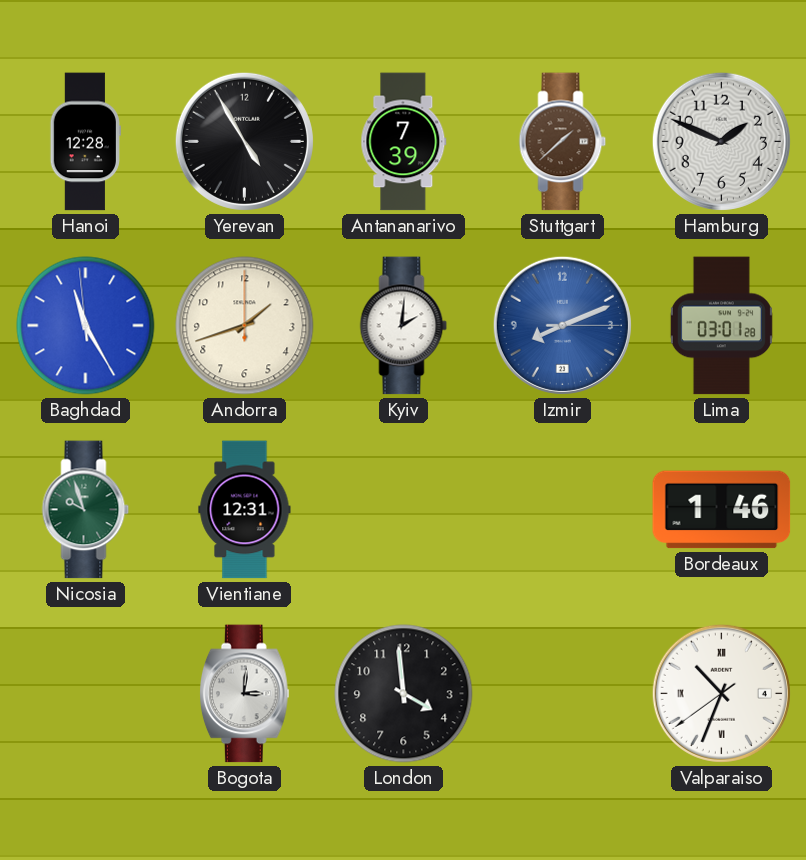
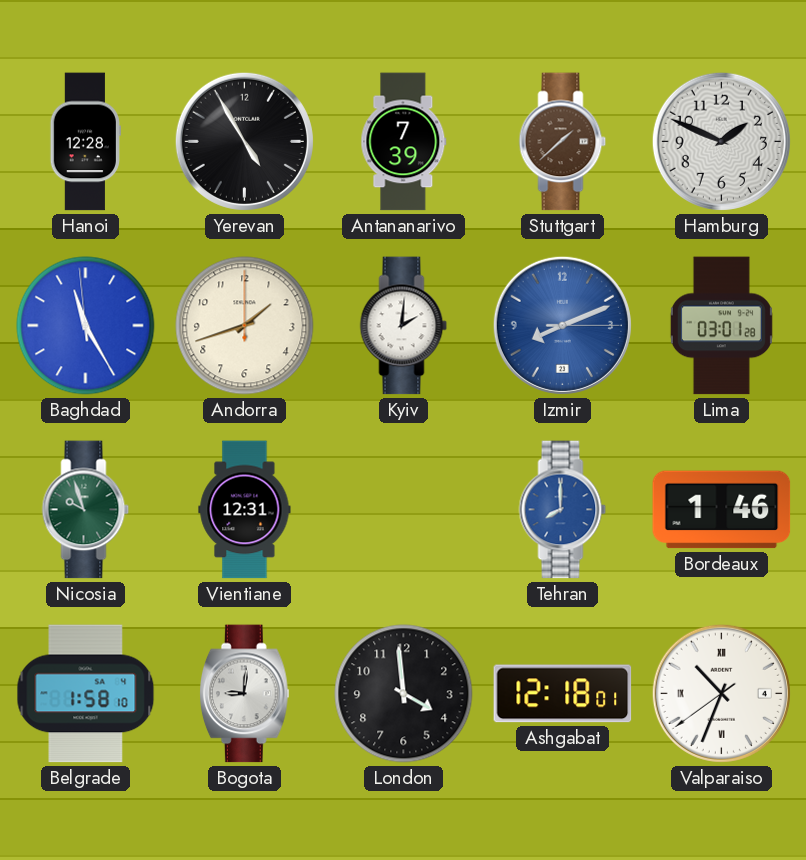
Tehran: none -> 8:00 (563, 510)
Belgrade: none -> 1:58 (86, 694)
Bogota: 3:01 -> 9:01 (245, 694)
Ashgabat: none -> 12:18 (563, 694)
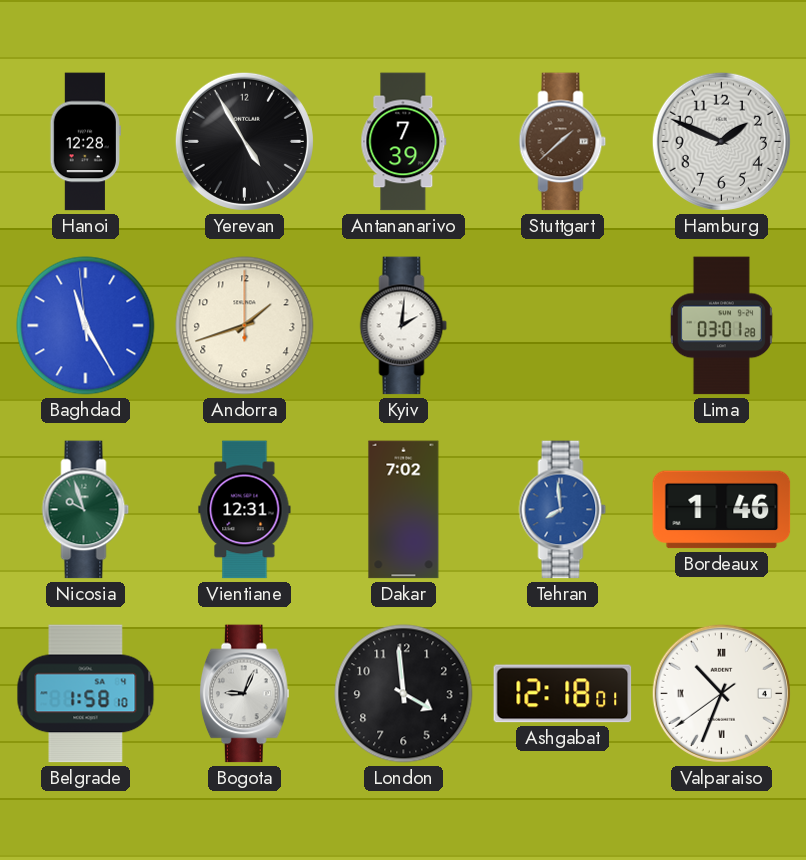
Izmir: 8:11 -> none (562, 325)
Dakar: none -> 7:02 (404, 510)
Tehran: 8:00 -> 7:59 (563, 510)
Bogota: 9:01 -> 9:04 (245, 694)
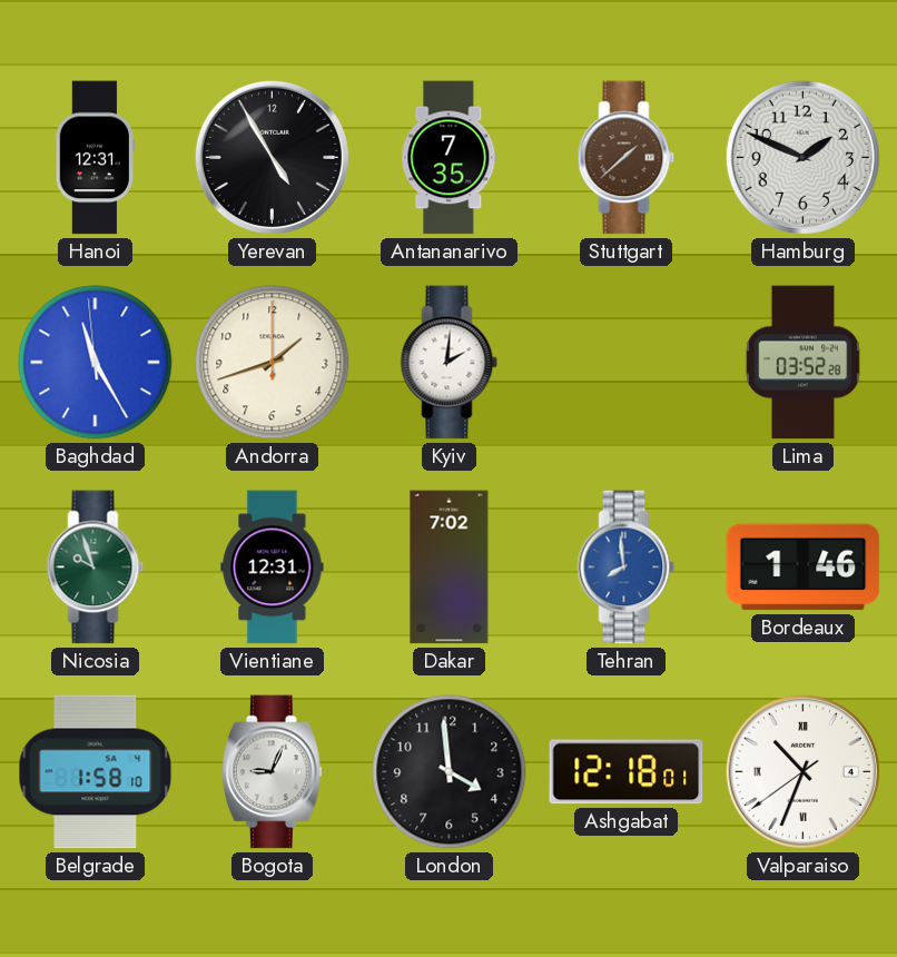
Hanoi: 12:28 -> 12:31 (95, 158)
Antananarivo: 7:39 -> 7:35 (450, 158)
Lima: 03:01 -> 03:52 (802, 363)
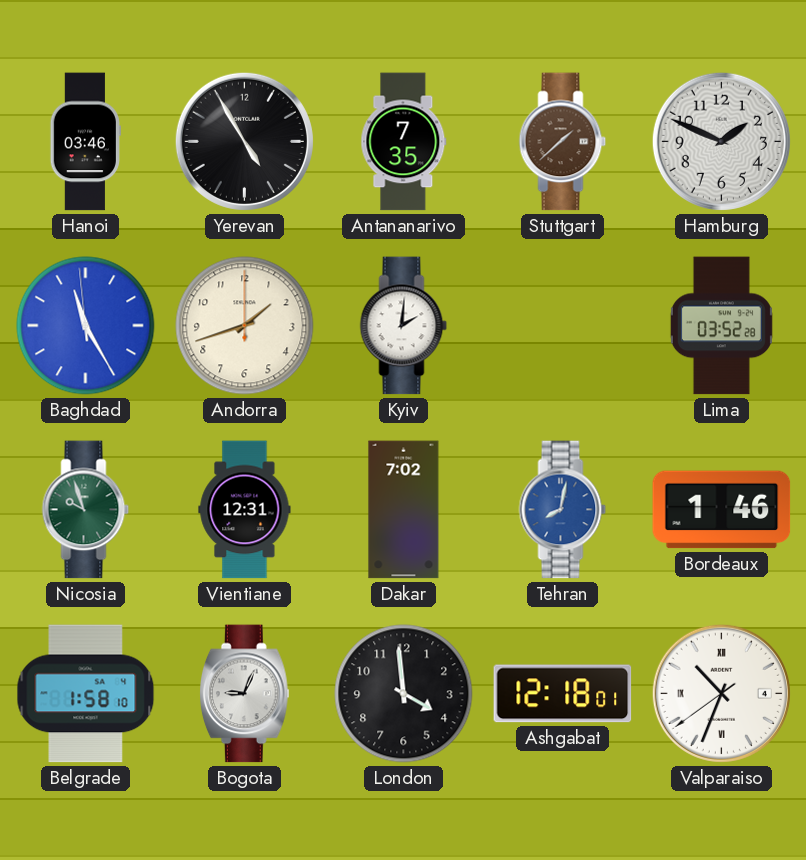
Hanoi: 12:31 -> 03:46 (85, 142)
Tehran: 7:59 -> 8:02 (563, 510)
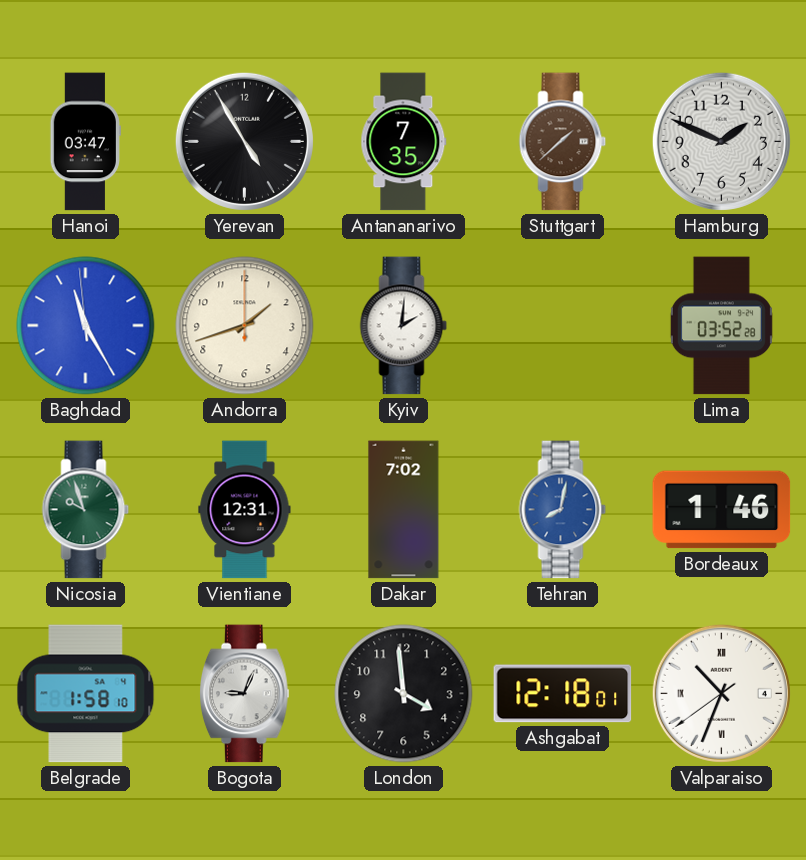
Hanoi: 03:46 -> 03:47 (85, 142)
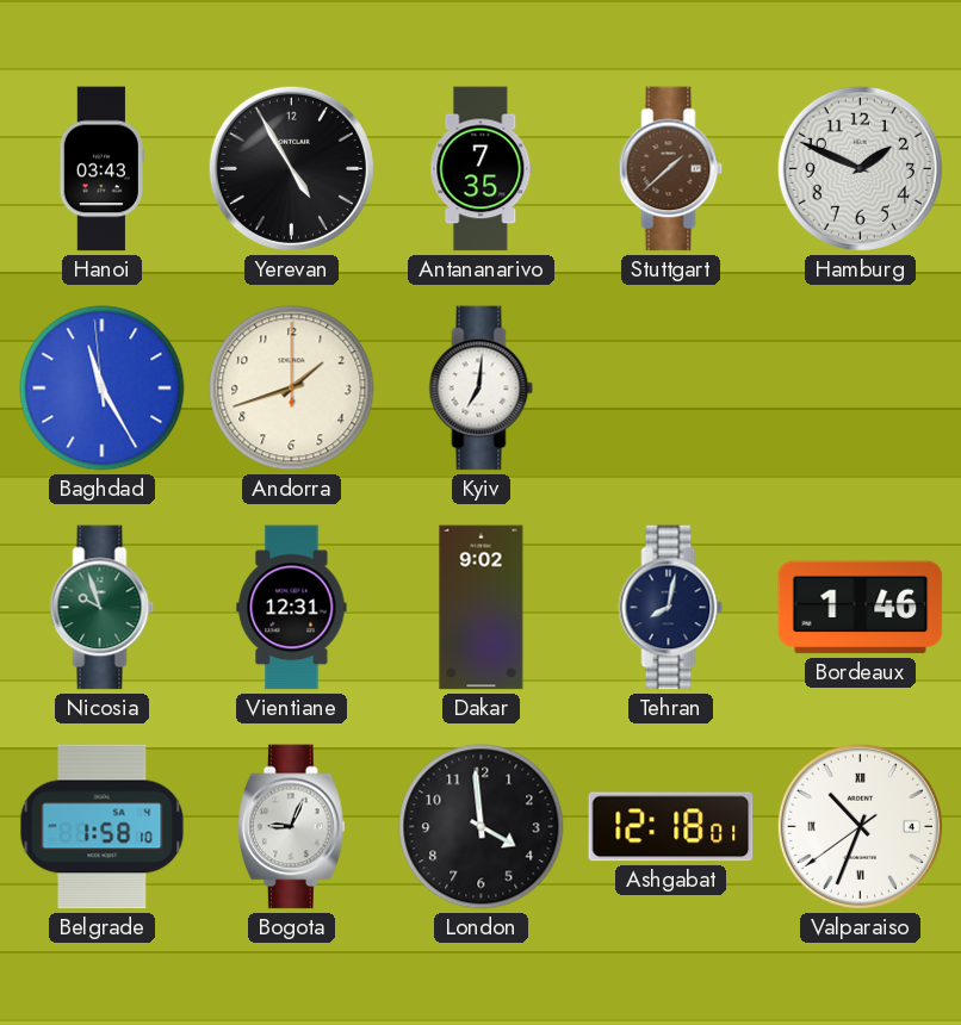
Hanoi: 03:47 -> 03:43 (101, 169)
Kyiv: 2:01 -> 7:01 (482, 389)
Lima: 03:52 -> none (721, 326)
Dakar: 7:02 -> 9:02 (482, 608)
Tehran dial: blue -> navy (671, 608)
